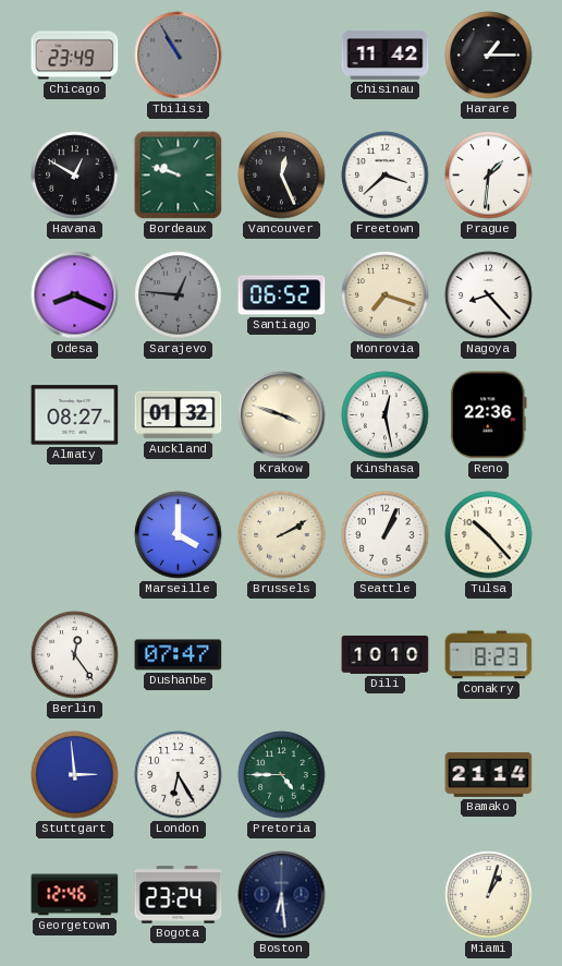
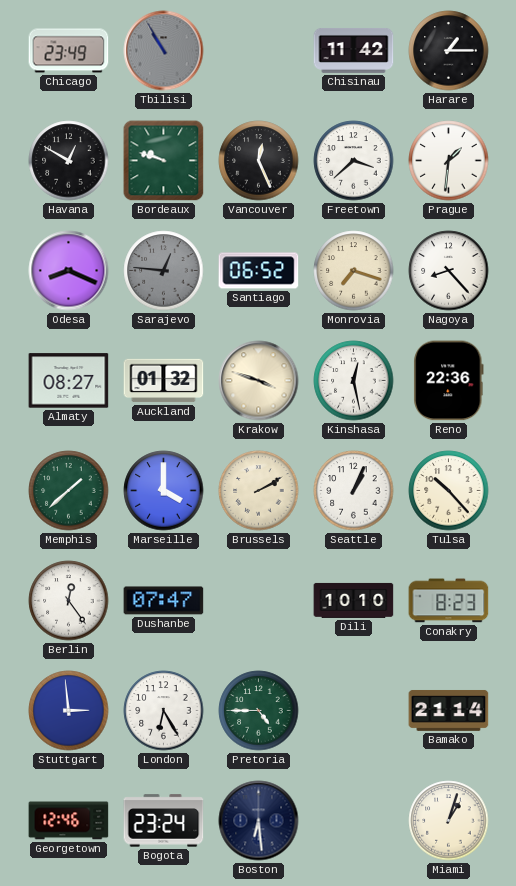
Memphis: none -> 1:38 (69, 491)
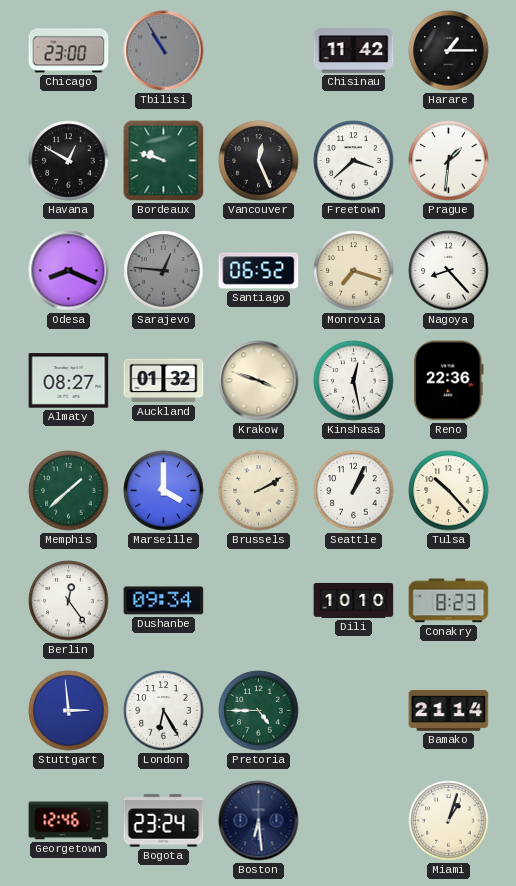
Chicago: 23:49 -> 23:00 (69, 51)
Dushanbe: 07:47 -> 09:34 (164, 601)
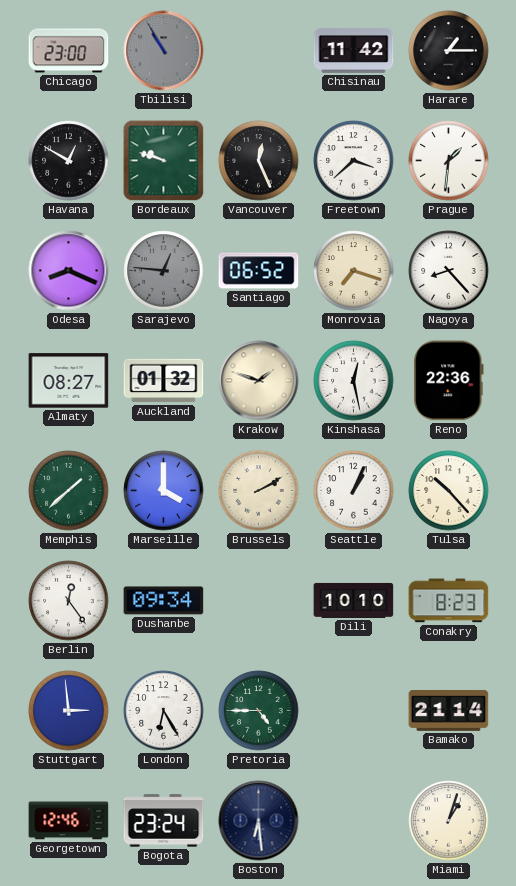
Krakow: 3:48 -> 1:48 (259, 381)
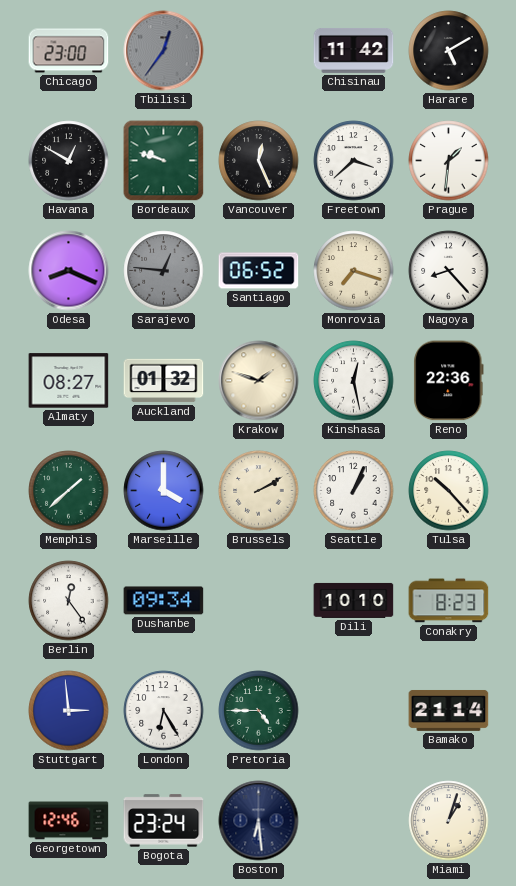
Tbilisi: 10:55 -> 12:36 (164, 51)
Harare: 1:15 -> 5:10 (449, 51)
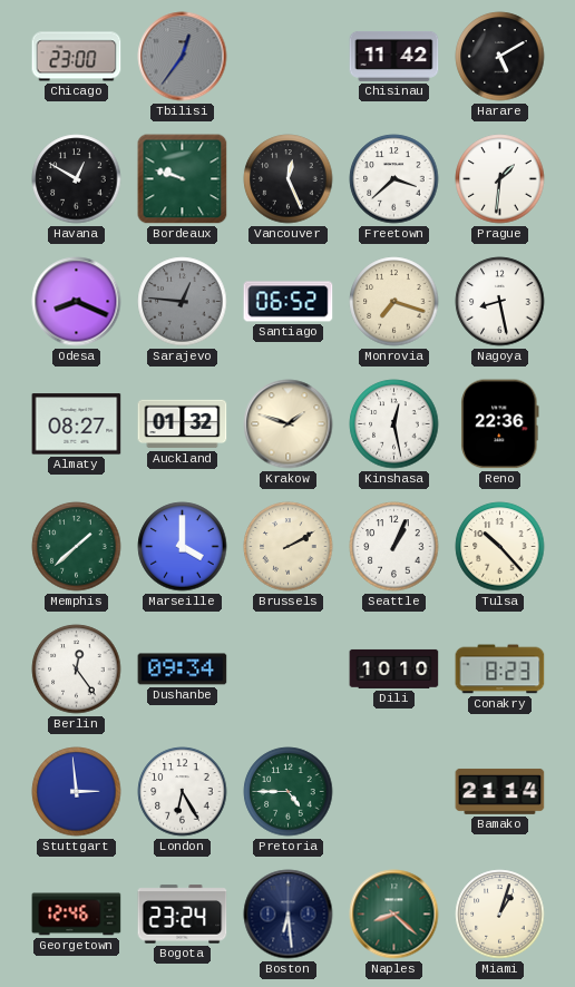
Nagoya: 8:23 -> 8:28 (500, 302)
Naples: none -> 8:22 (394, 915)
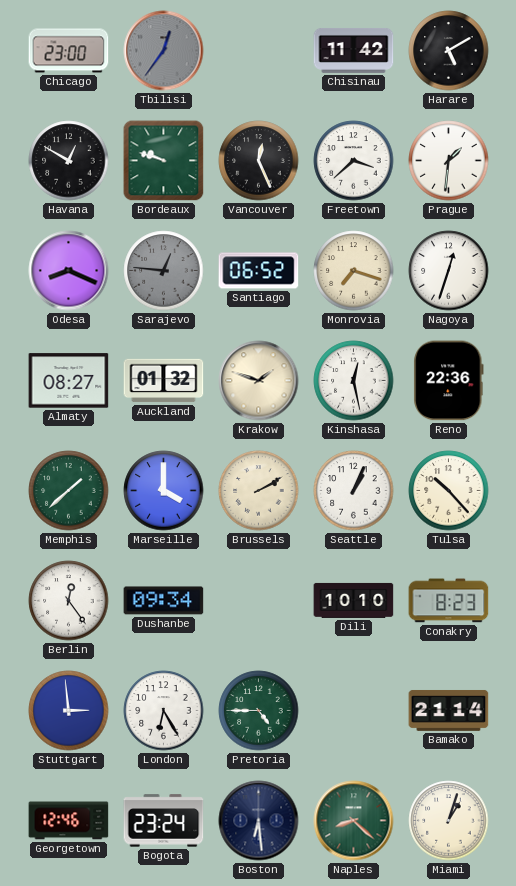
Nagoya: 8:28 -> 12:33 (449, 271)
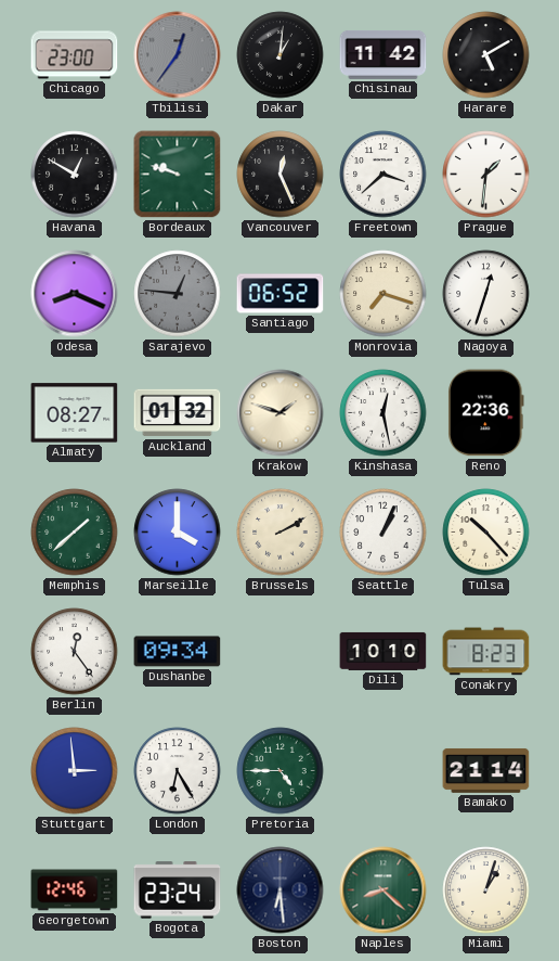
Dakar: none -> 1:01 (281, 55)
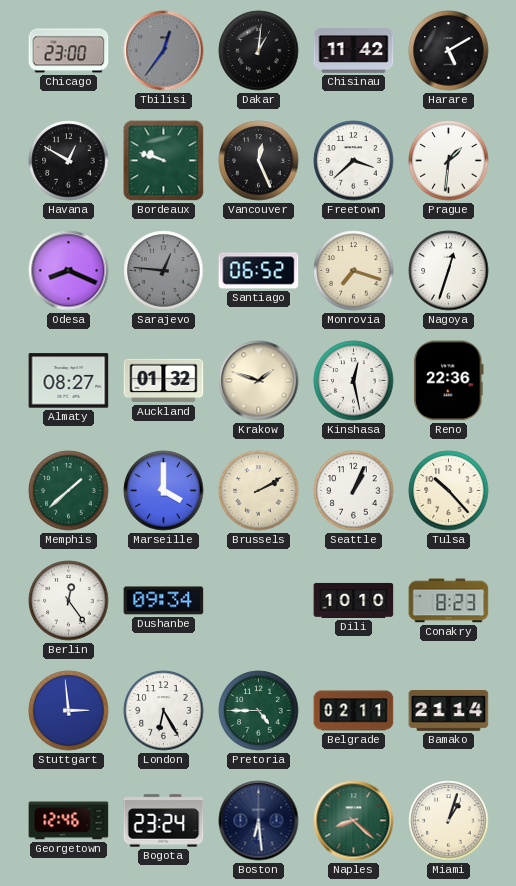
Belgrade: none -> 02:11 (354, 711)
